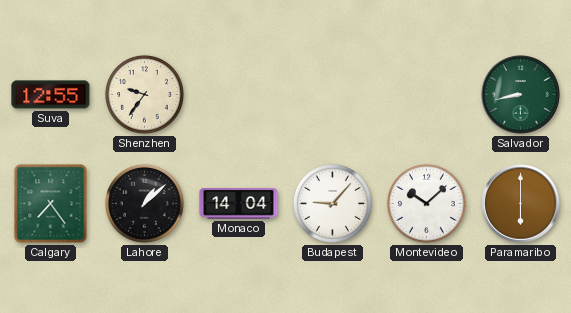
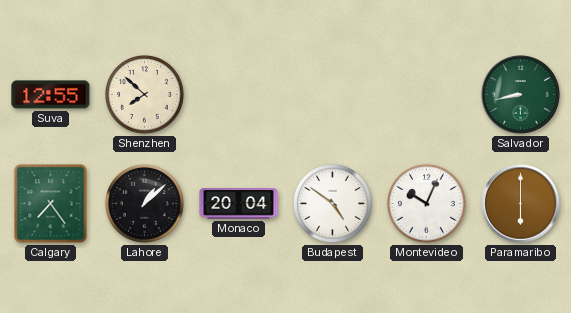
Shenzhen: 9:36 -> 7:52 (144, 94)
Monaco: 14:04 -> 20:04 (239, 204)
Budapest: 9:07 -> 4:51 (332, 203)
Montevideo: 10:08 -> 10:04 (426, 203)
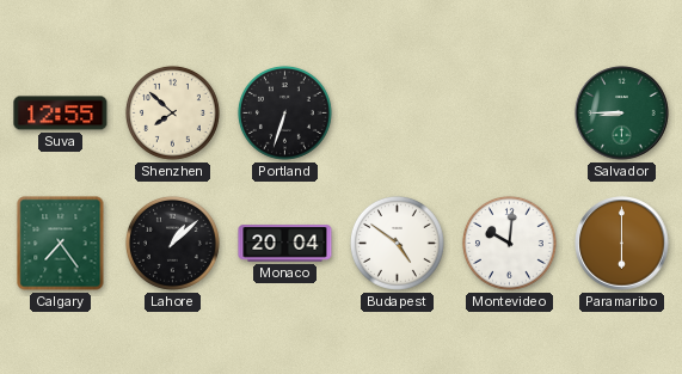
Portland: none -> 6:33 (284, 112)
Salvador: 8:43 -> 8:45 (622, 114)
Montevideo: 10:04 -> 10:01 (509, 243)
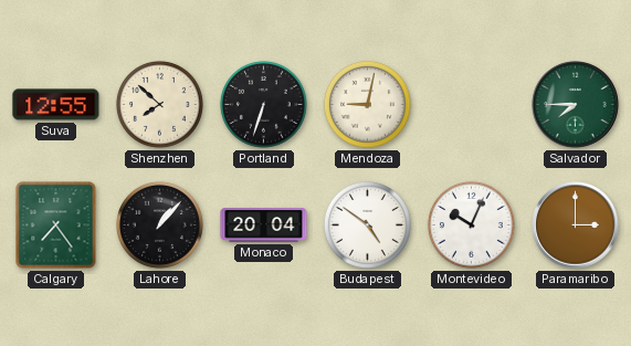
Mendoza: none -> 9:02 (367, 104)
Salvador: 8:45 -> 7:45 (576, 105)
Lahore: 1:08 -> 1:07 (159, 224)
Montevideo: 10:01 -> 10:04 (471, 224)
Paramaribo: 6:00 -> 3:00 (576, 226)
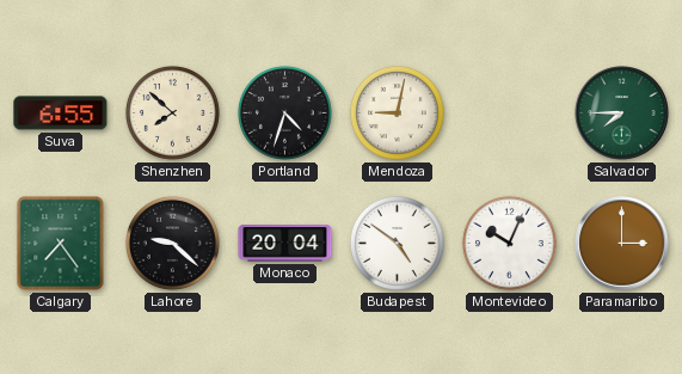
Suva: 12:55 -> 6:55 (61, 114)
Portland: 6:33 -> 4:33 (284, 112)
Lahore: 1:07 -> 9:22 (172, 243)
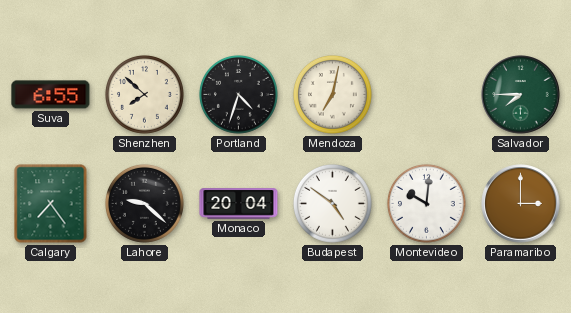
Mendoza: 9:02 -> 7:02 (332, 94)
Montevideo: 10:04 -> 10:01 (426, 203)
